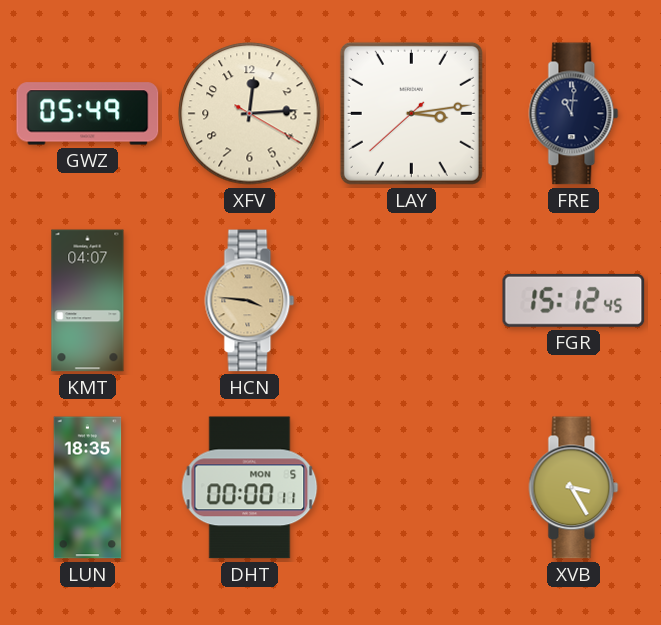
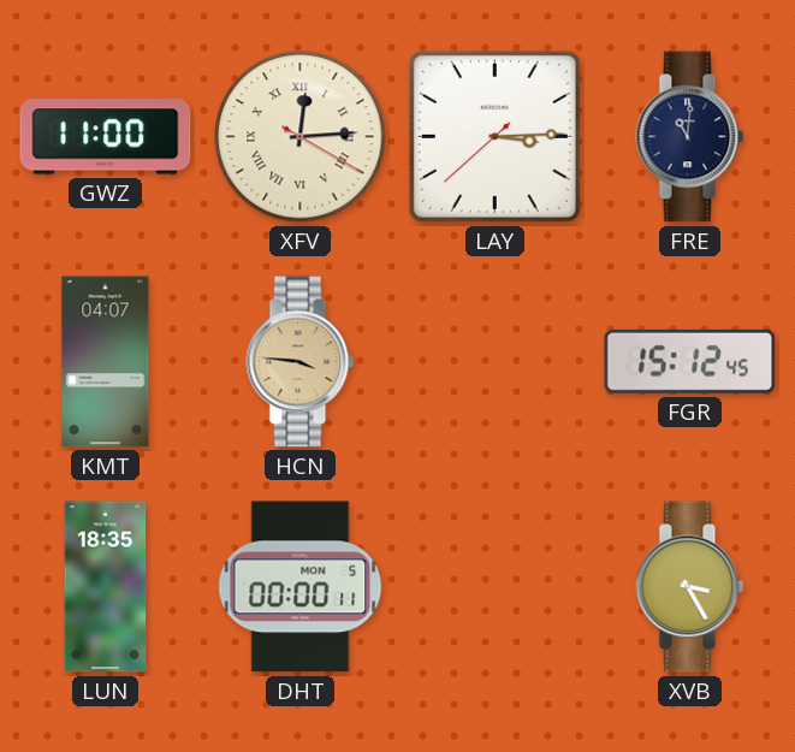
GWZ: 05:49 -> 11:00 (106, 137)
XFV numerals: Arabic -> Roman (301, 137)
LAY: 3:13 -> 3:14 (494, 136)
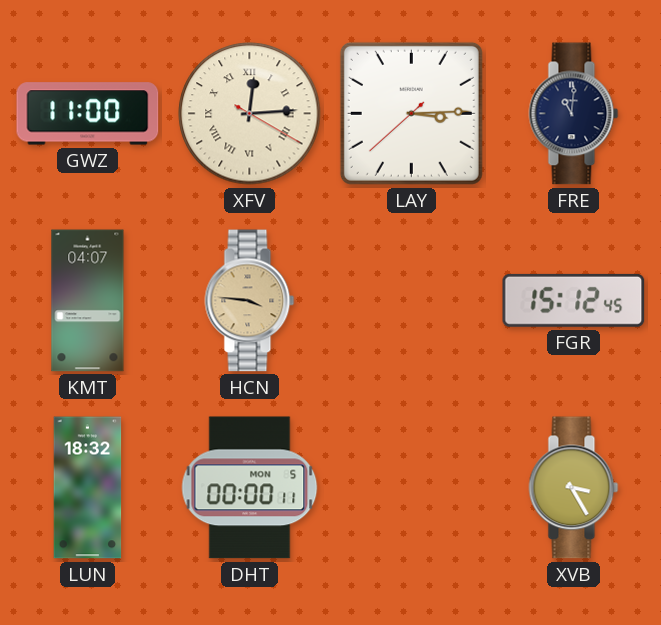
LUN: 18:35 -> 18:32 (88, 488)
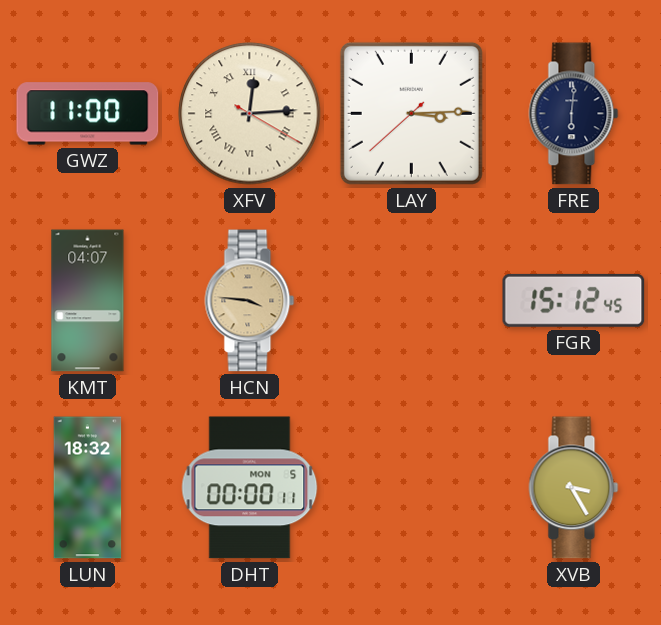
FRE: 11:01 -> 6:01 (574, 114)
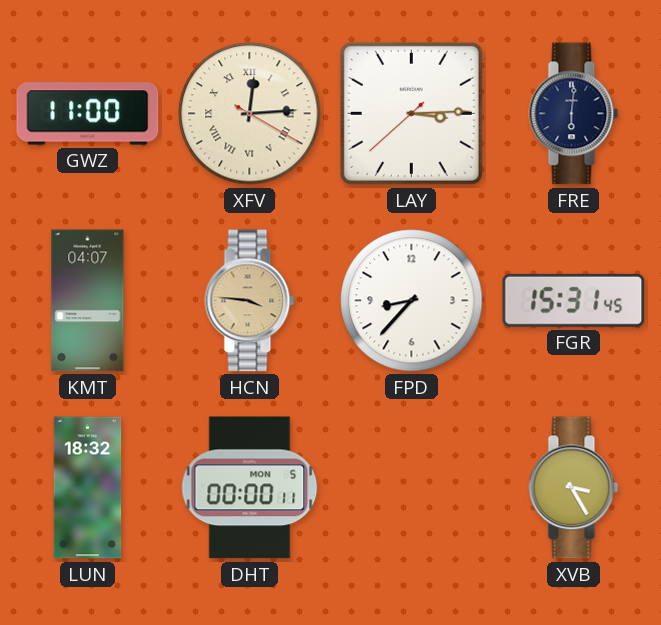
FPD: none -> 8:37 (412, 301)
FGR: 15:12 -> 15:31 (574, 300)
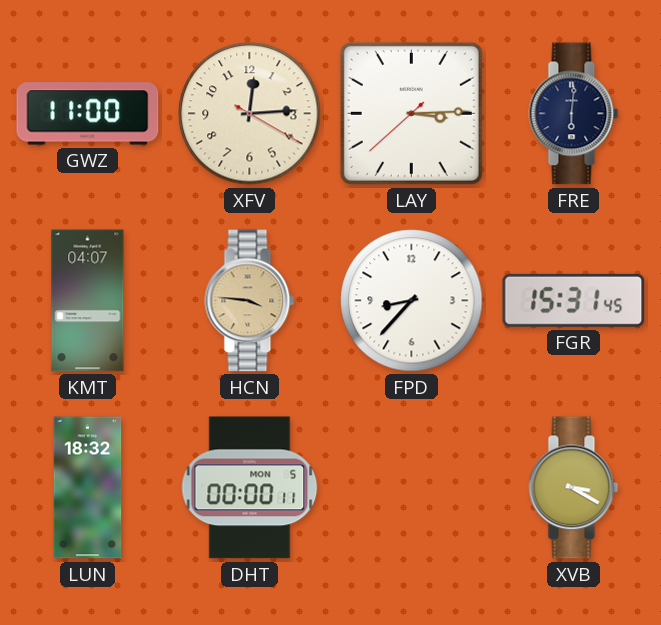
XFV numerals: Roman -> Arabic (250, 114)
XVB: 3:25 -> 3:20 (574, 488)
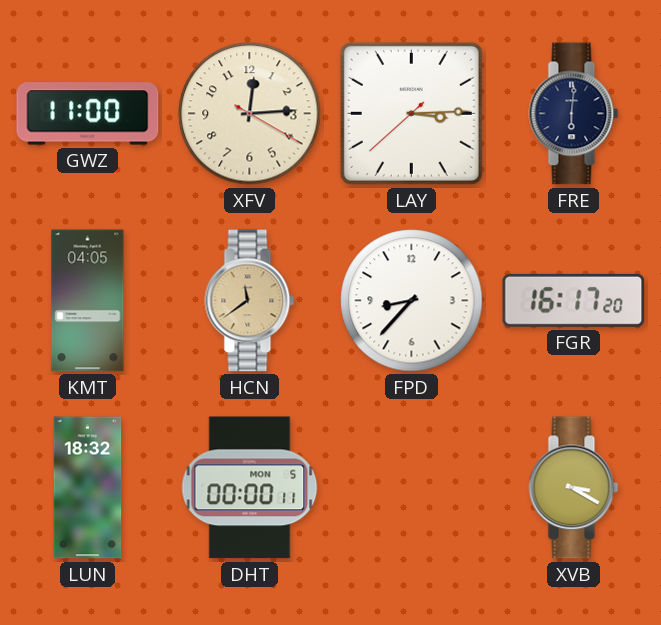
KMT: 04:07 -> 04:05 (88, 301)
HCN: 3:46 -> 11:39 (250, 301)
FGR: 15:31 -> 16:17 (574, 300)
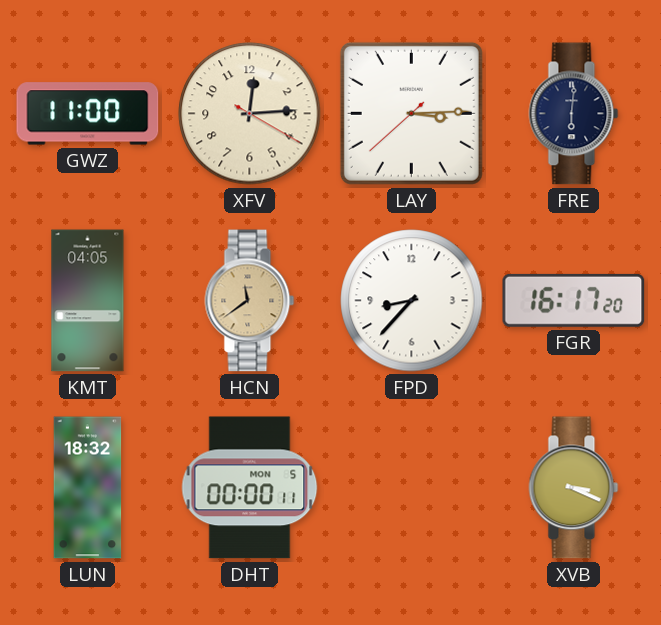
XVB: 3:20 -> 3:19 (574, 488)
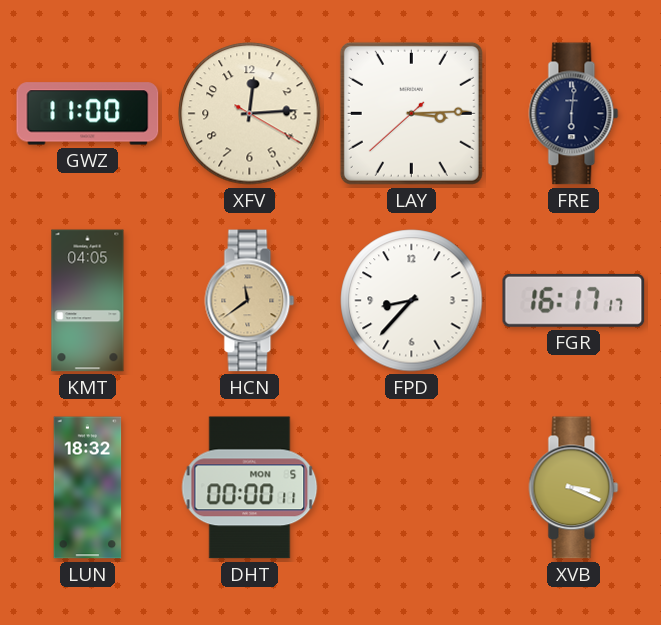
FGR: 16:17:20 -> 16:17:17 (574, 300)
